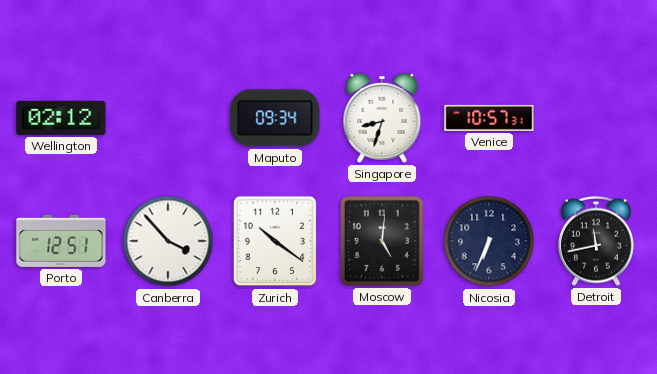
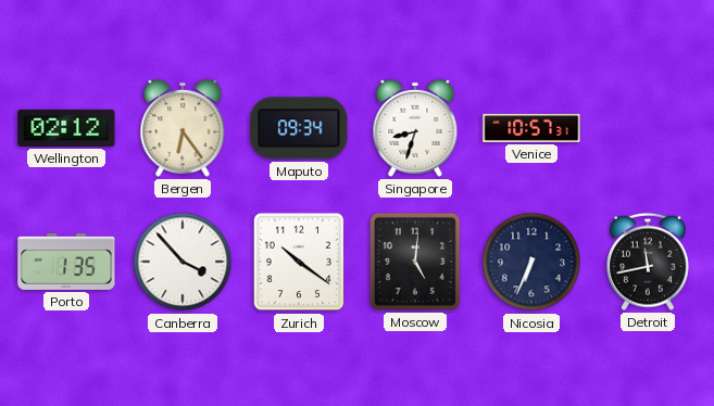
Bergen: none -> 6:24 (183, 128)
Porto: 12:51 -> 1:35 (66, 262)
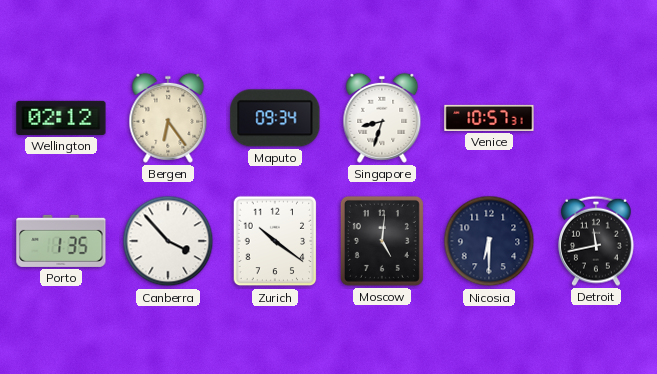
Nicosia: 6:34 -> 6:30 (489, 241)
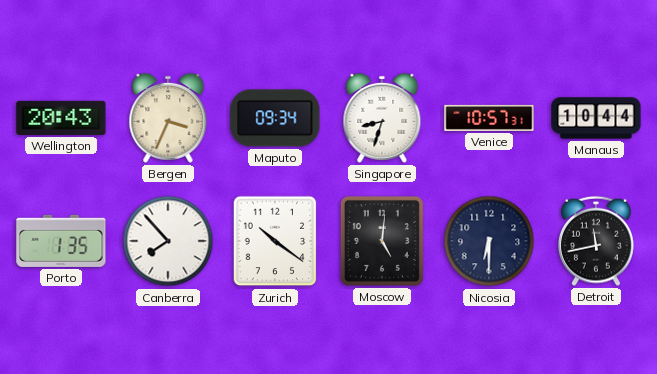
Wellington: 02:12 -> 20:43 (61, 118)
Bergen: 6:24 -> 3:34 (168, 118)
Manaus: none -> 10:44 (596, 118)
Canberra: 3:53 -> 7:53 (168, 241)
